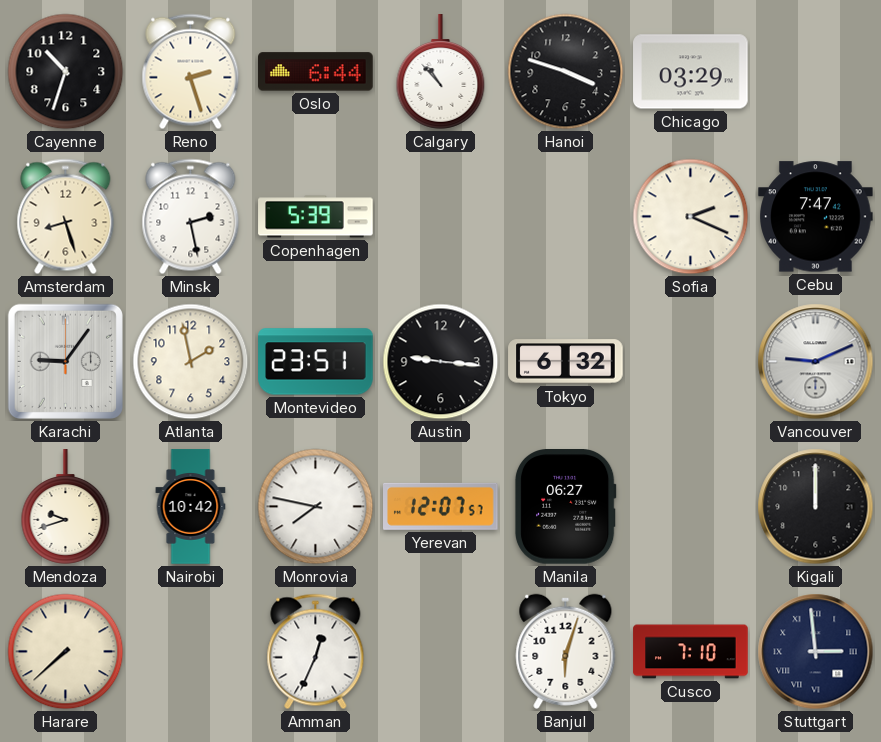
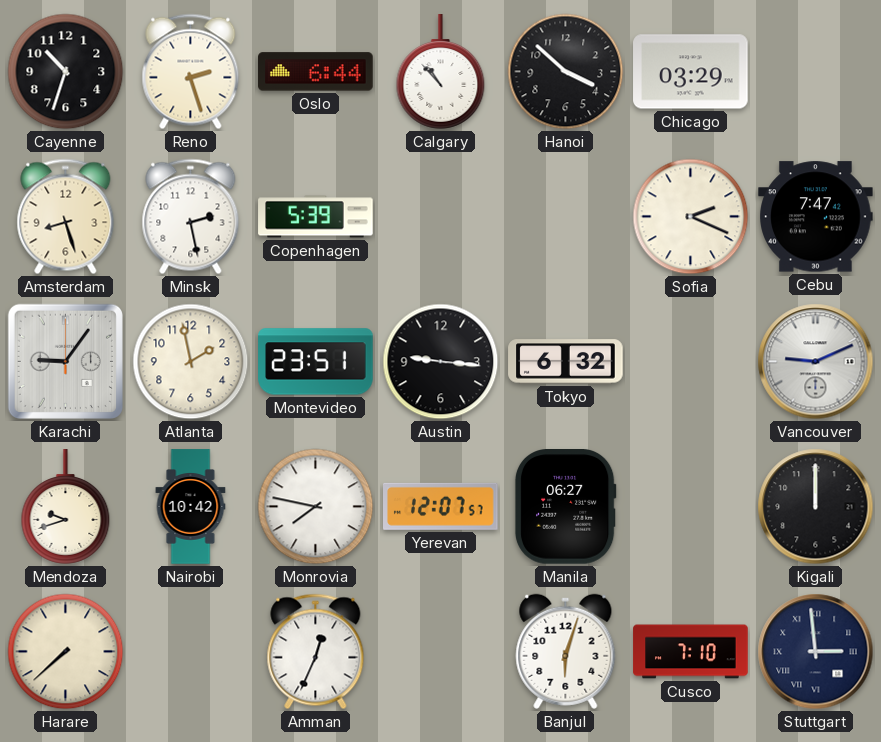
Hanoi: 3:48 -> 3:52 (566, 72)
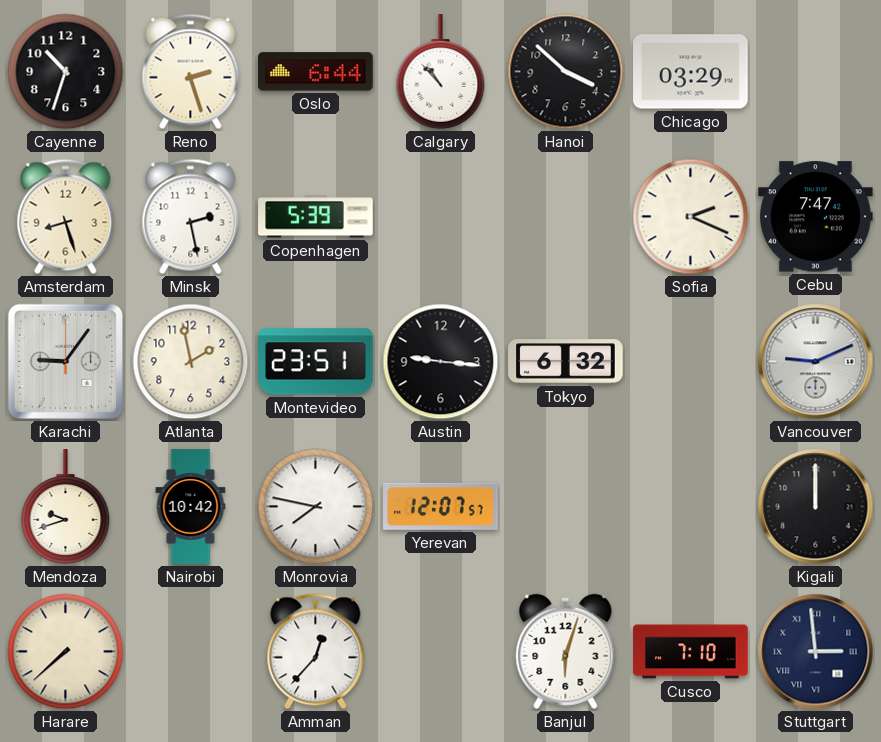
Manila: 06:27 -> none (565, 507)
Amman: 12:34 -> 12:37 (316, 652)
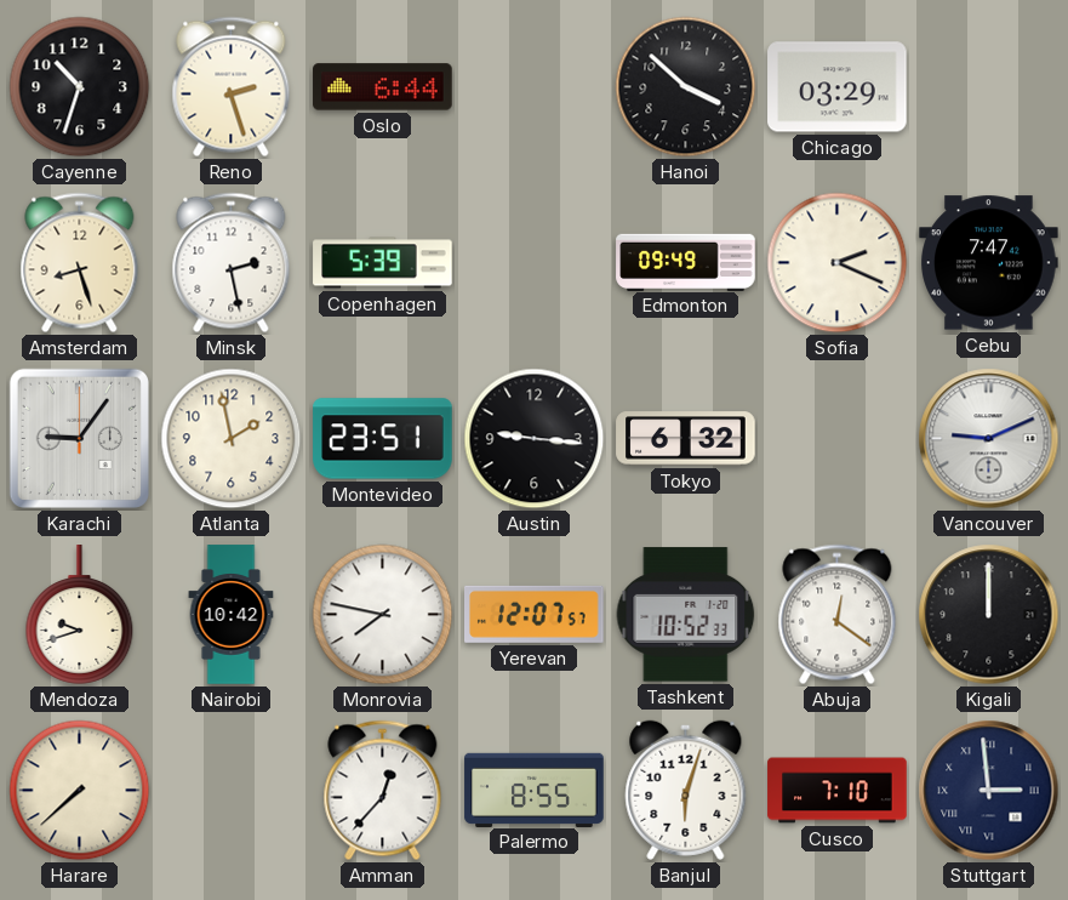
Calgary: 10:53 -> none (441, 72)
Edmonton: none -> 09:49 (686, 262)
Tashkent: none -> 10:52 (686, 615)
Abuja: none -> 12:21 (838, 615)
Palermo: none -> 8:55 (535, 790)
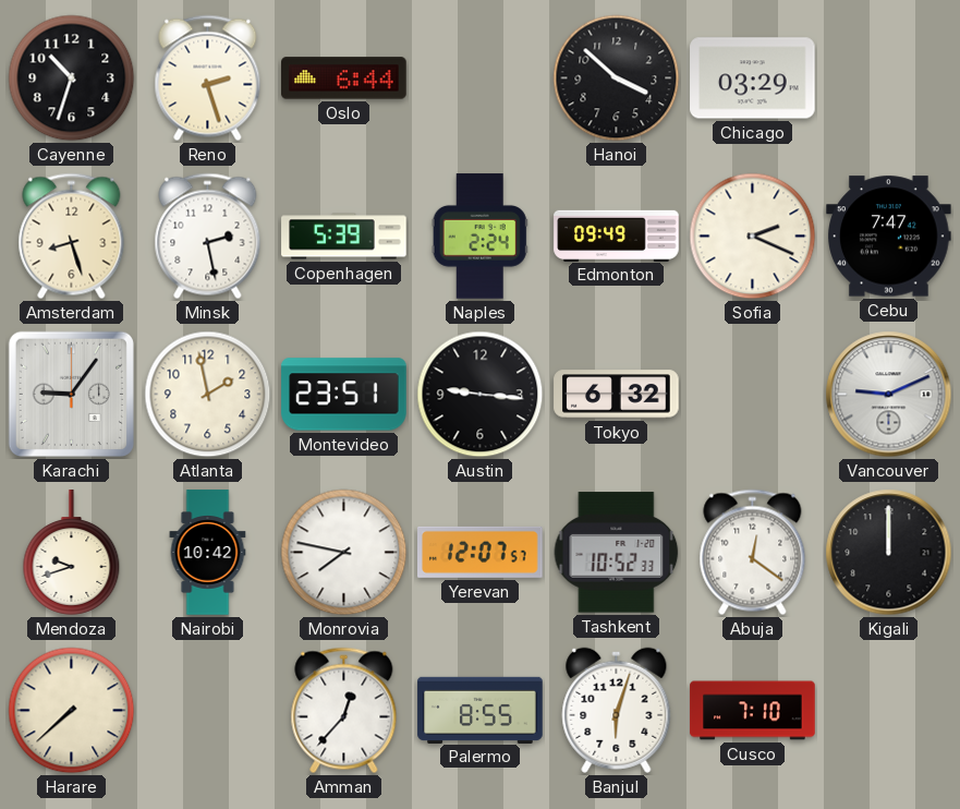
Naples: none -> 2:24 (479, 237)
Stuttgart: 2:59 -> none (989, 791)
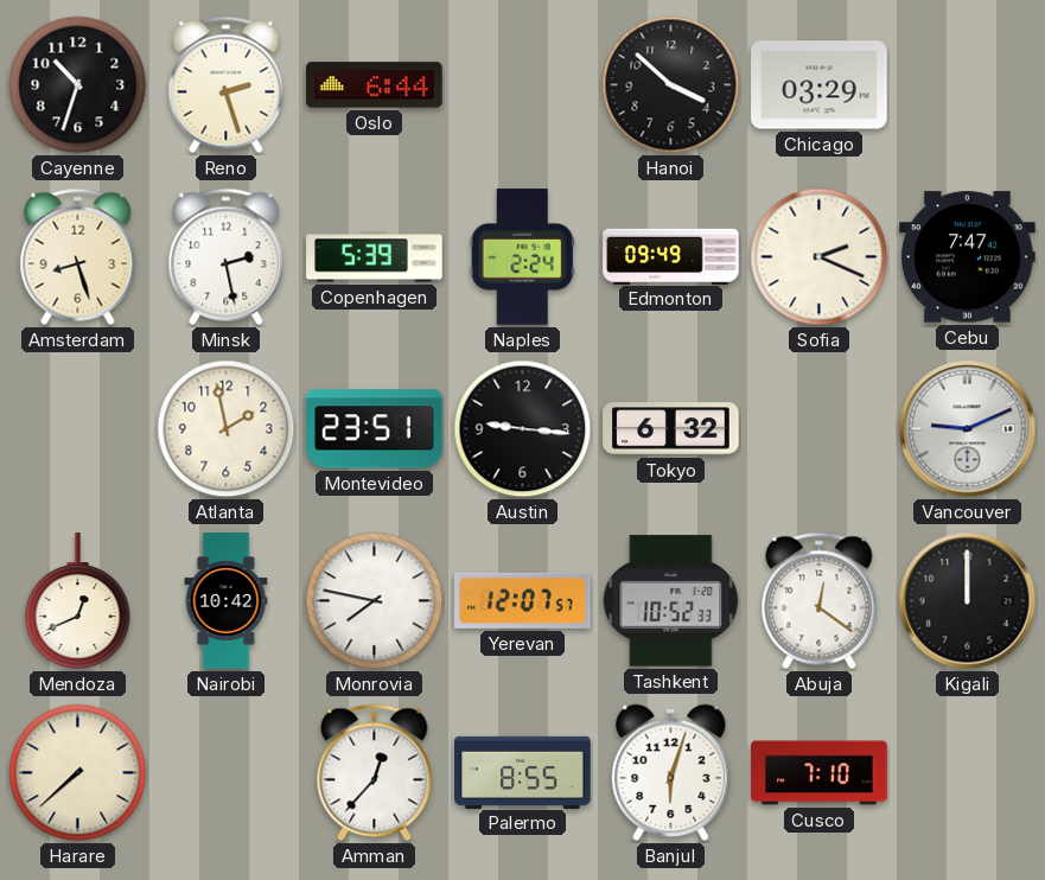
Karachi: 9:06 -> none (71, 394)
Mendoza: 9:42 -> 12:41 (78, 601)
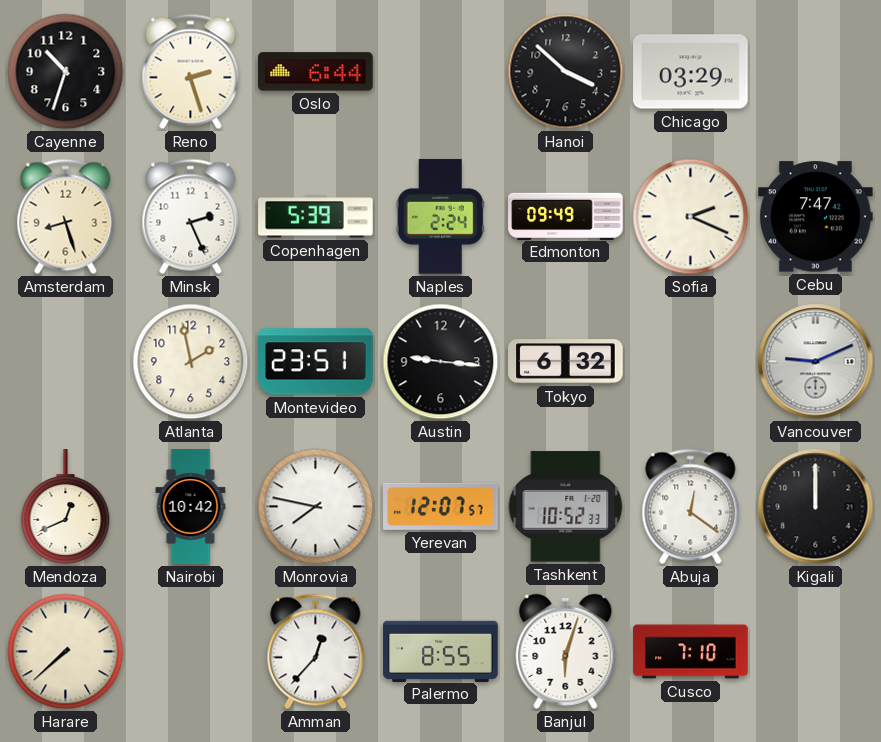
Minsk: 2:28 -> 2:26 (191, 217)
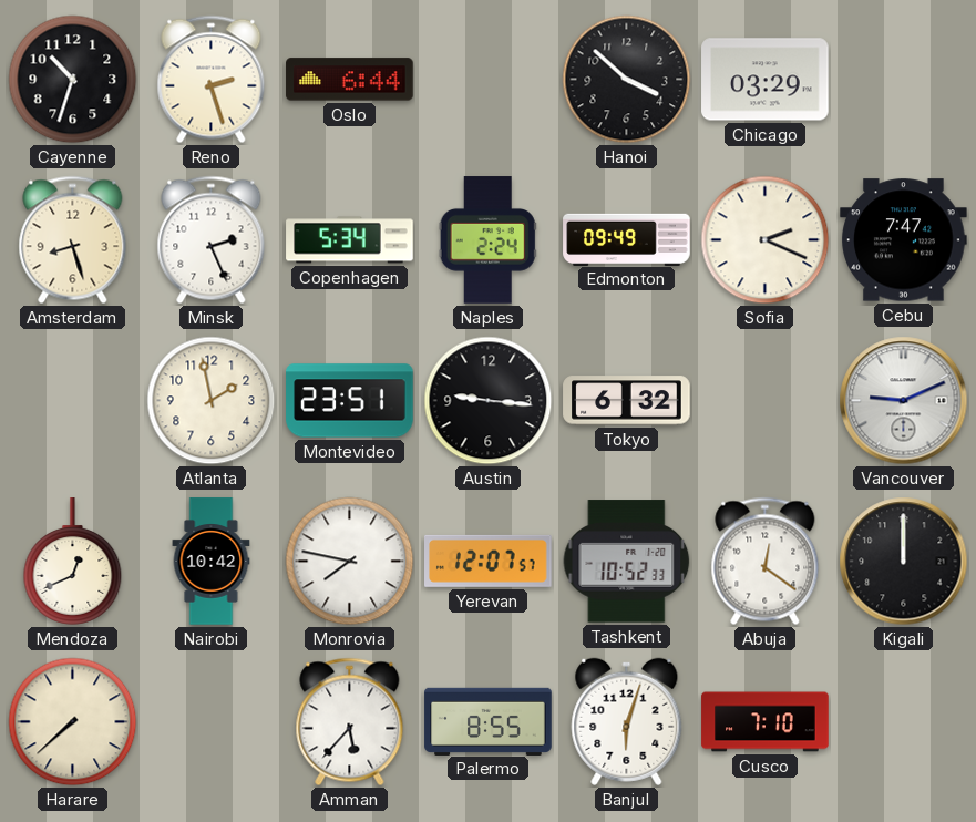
Copenhagen: 5:39 -> 5:34 (350, 240)
Amman: 12:37 -> 5:37 (350, 722)
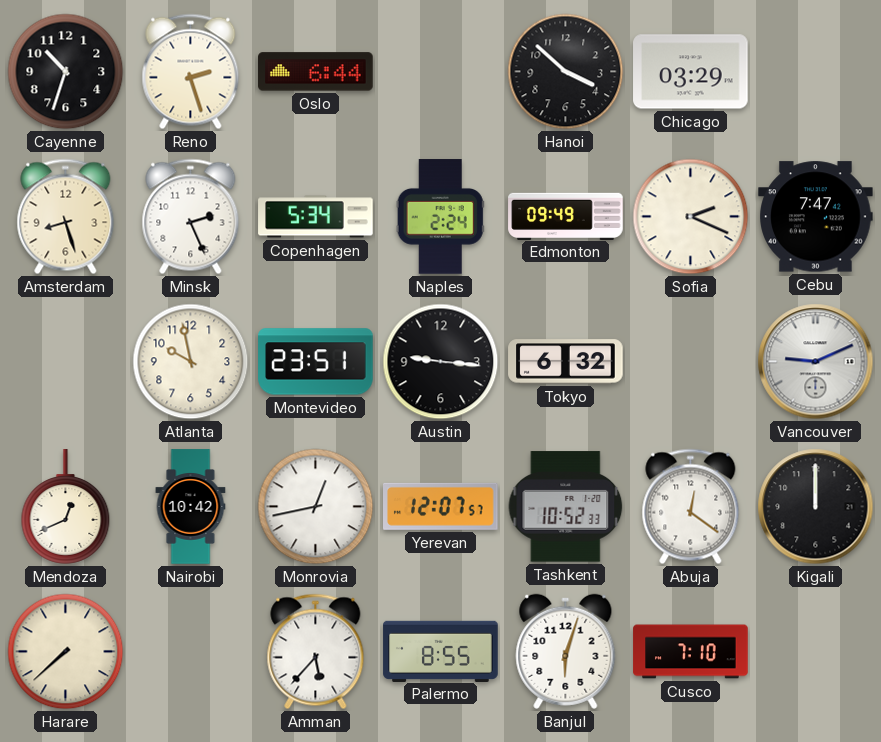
Atlanta: 1:58 -> 9:58 (191, 362)
Monrovia: 7:47 -> 12:43 (316, 507)
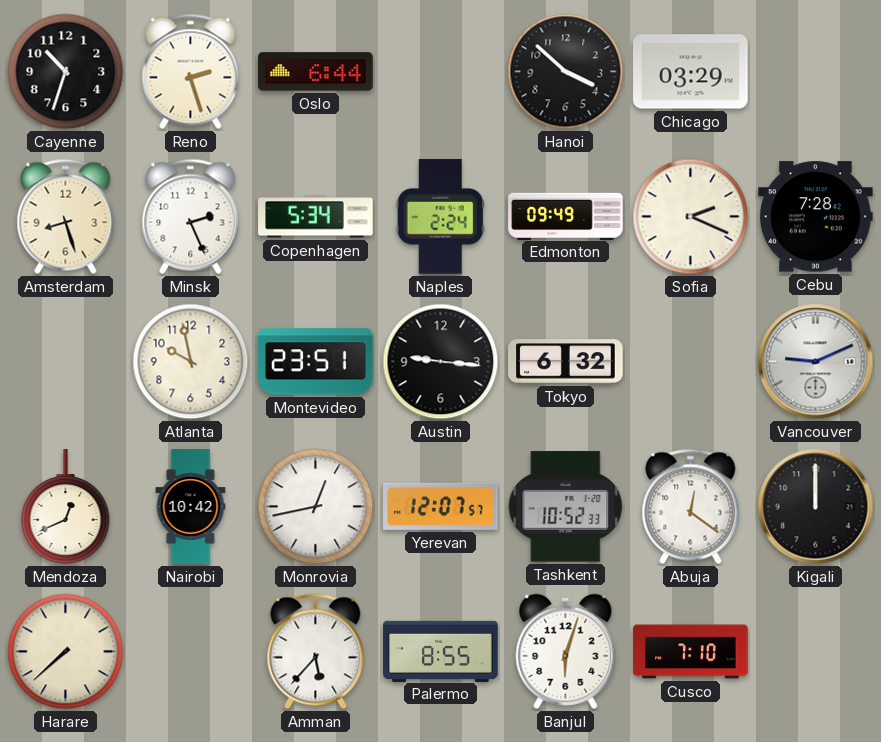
Cebu: 7:47 -> 7:28 (816, 217)
